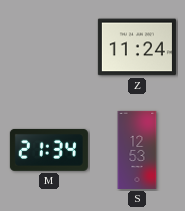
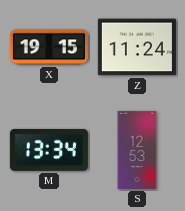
X: none -> 19:15 (49, 47)
M: 21:34 -> 13:34 (49, 150)
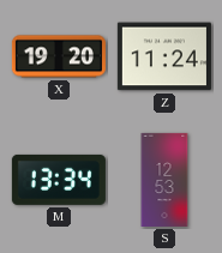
X: 19:15 -> 19:20 (59, 56)
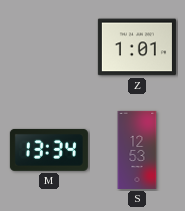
X: 19:20 -> none (59, 56)
Z: 11:24 -> 1:01 (137, 47)
